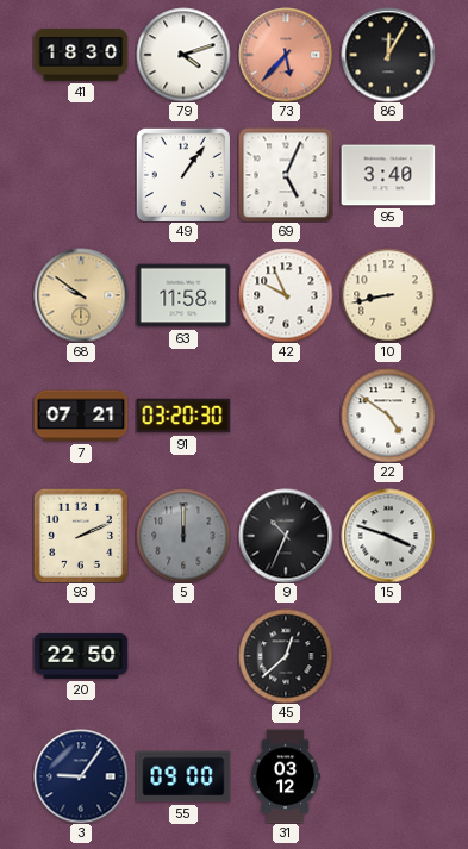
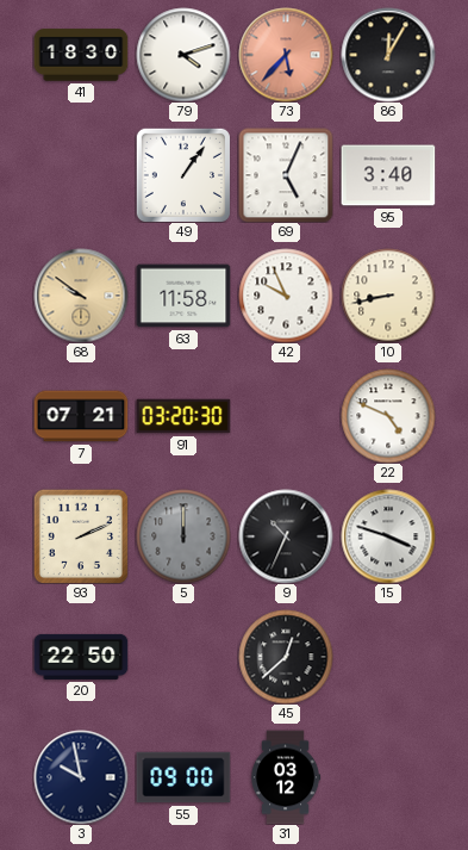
22: 4:51 -> 4:49 (388, 416)
3: 9:06 -> 9:58 (81, 777)
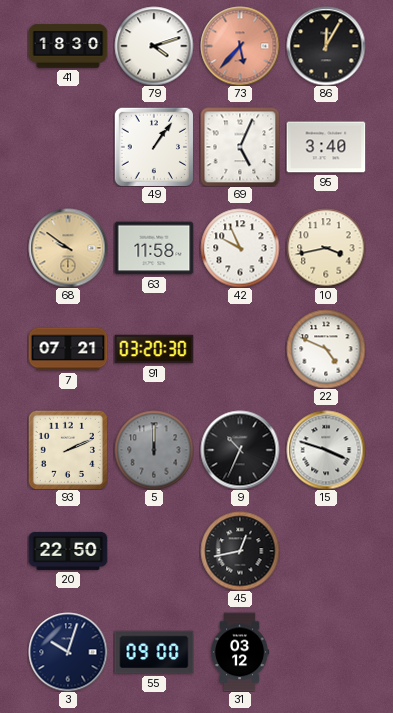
10: 8:43 -> 3:43 (326, 248)
45: 12:38 -> 12:43 (240, 551)
3: 9:58 -> 10:03 (68, 652)
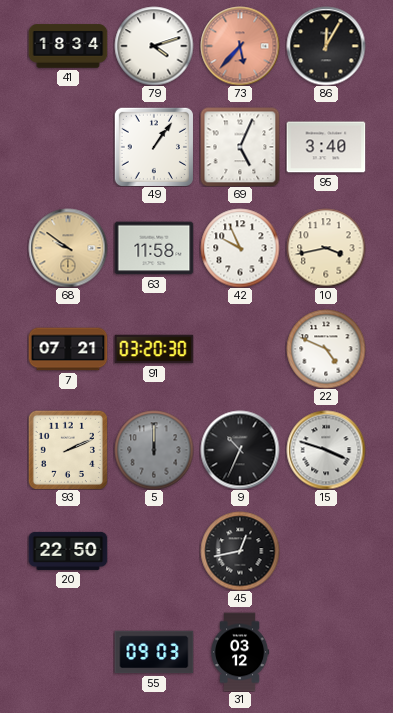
41: 18:30 -> 18:34 (68, 46)
3: 10:03 -> none (68, 652)
55: 09:00 -> 09:03 (154, 652)
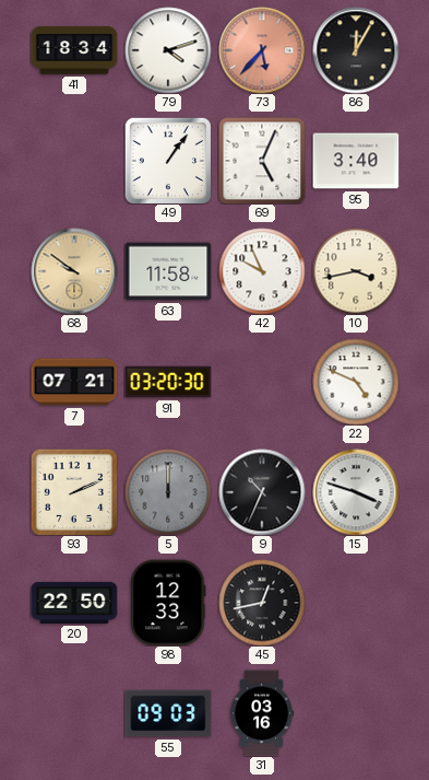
98: none -> 12:33 (168, 603)
31: 03:12 -> 03:16 (262, 713)
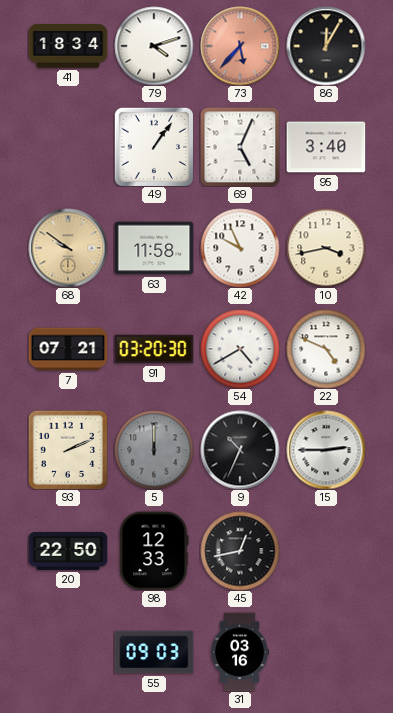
54: none -> 4:40 (240, 349)
15: 3:48 -> 2:45 (326, 450)
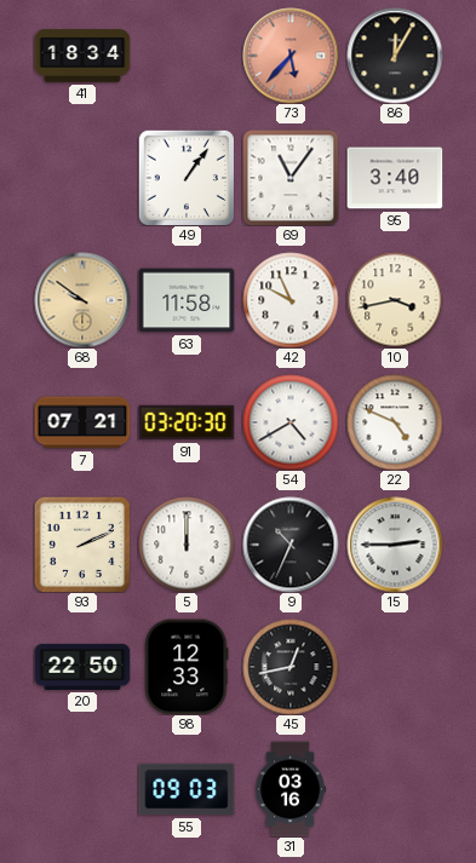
79: 4:12 -> none (154, 46)
69: 5:04 -> 11:06 (291, 178)
5 dial: grey -> white (187, 545)
